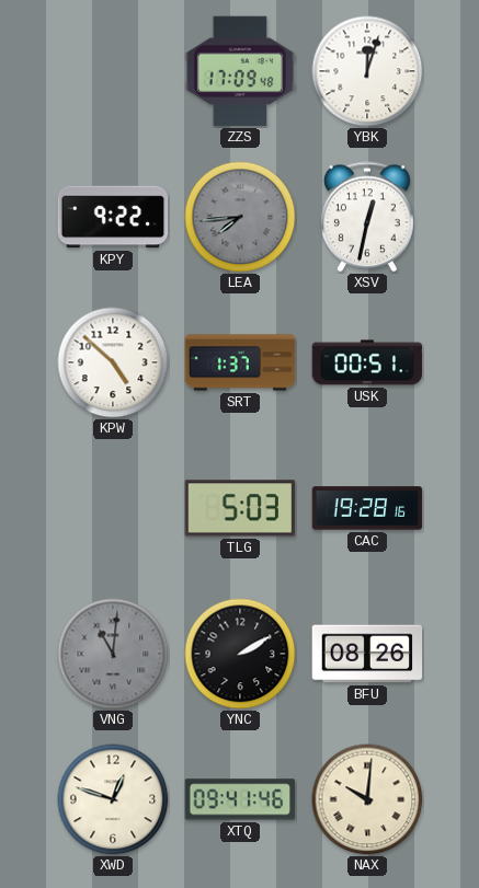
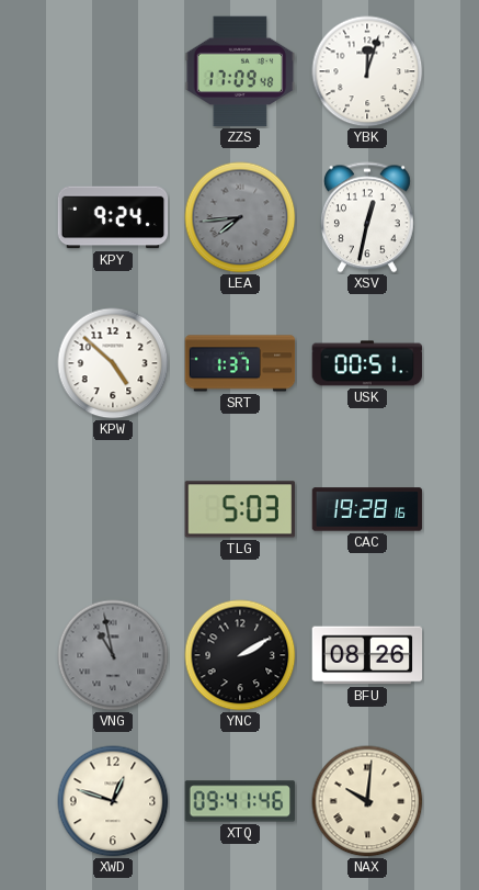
KPY: 9:22 -> 9:24 (113, 217)
VNG: 11:01 -> 10:58 (113, 655)
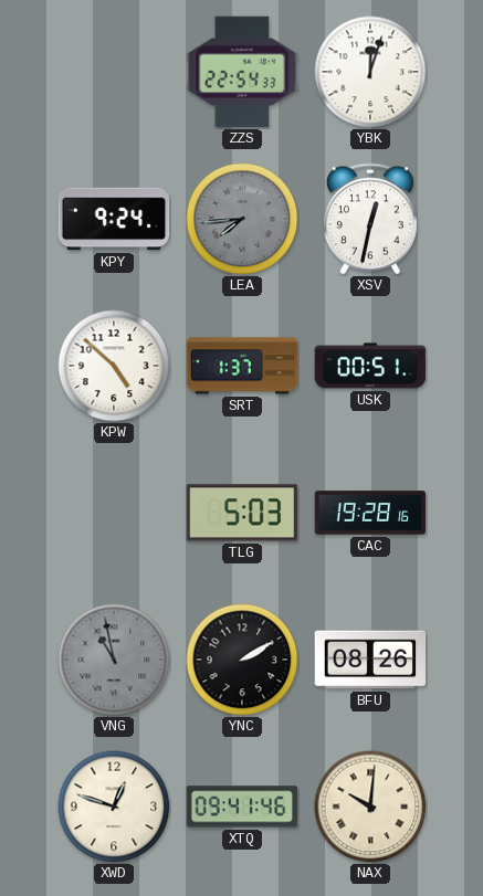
ZZS: 17:09 -> 22:54 (242, 72)
